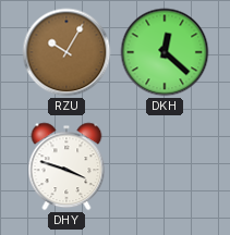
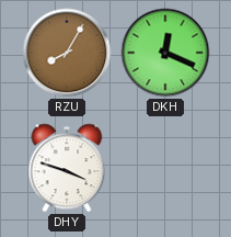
RZU: 10:05 -> 8:05 (67, 53)
DKH: 12:22 -> 12:19 (165, 53)
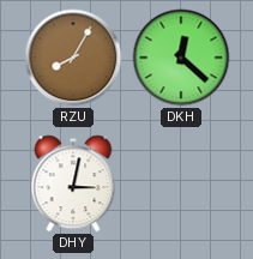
DKH: 12:19 -> 12:22 (181, 58)
DHY: 3:48 -> 3:02 (73, 183)
